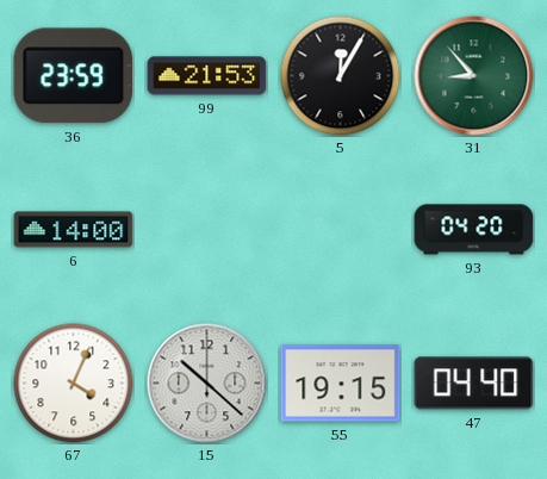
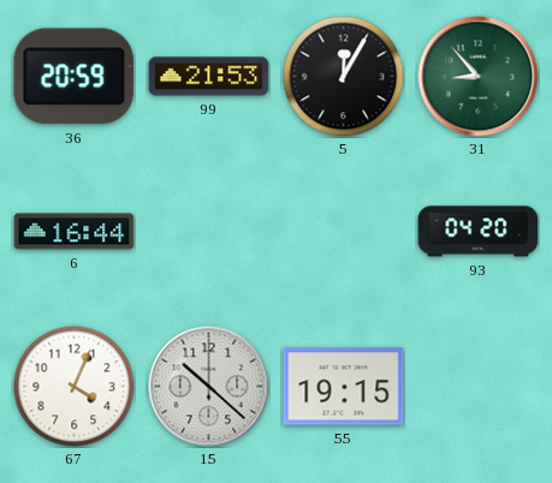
36: 23:59 -> 20:59 (75, 77)
6: 14:00 -> 16:44 (75, 232)
47: 04:40 -> none (474, 384)
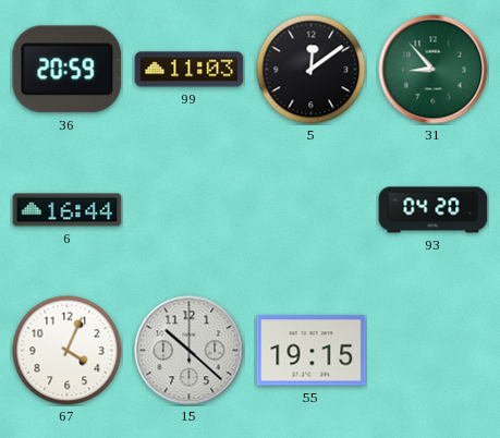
99: 21:53 -> 11:03 (190, 70)
5: 12:05 -> 12:09 (312, 70)
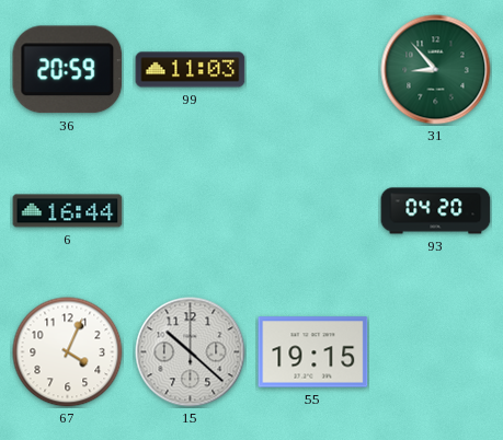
5: 12:09 -> none (312, 70)
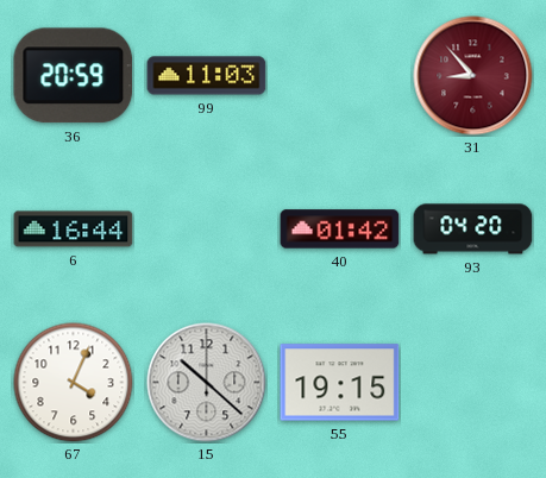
31 dial: green -> burgundy (473, 76)
40: none -> 01:42 (340, 229)
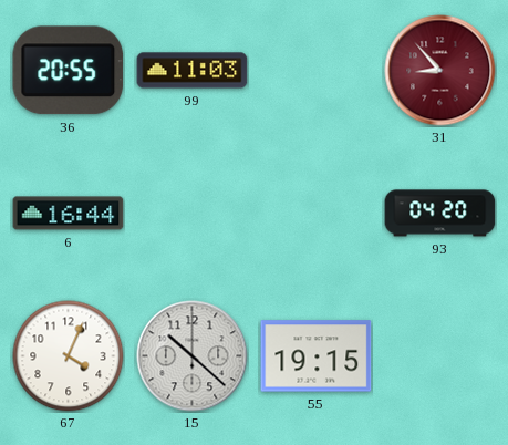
36: 20:59 -> 20:55 (69, 71)
40: 01:42 -> none (340, 229)
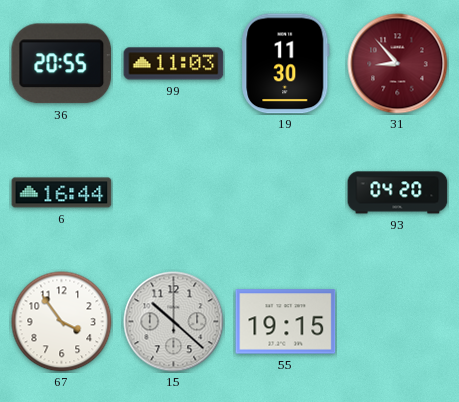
19: none -> 11:30 (286, 64)
67: 4:04 -> 3:54 (62, 322)
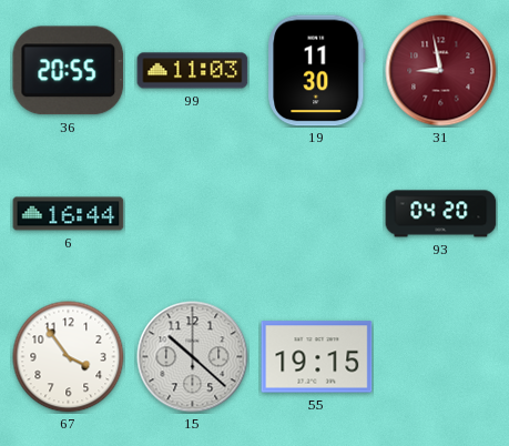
31: 8:53 -> 8:58 (441, 71)
